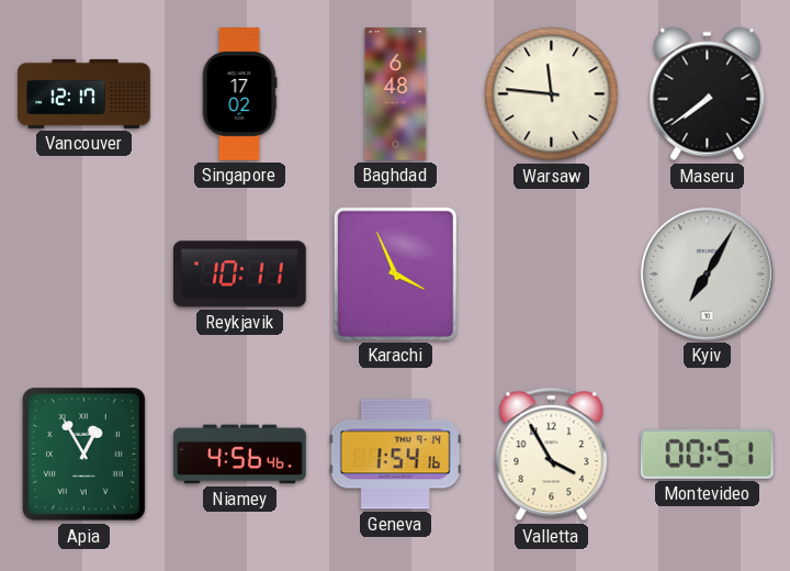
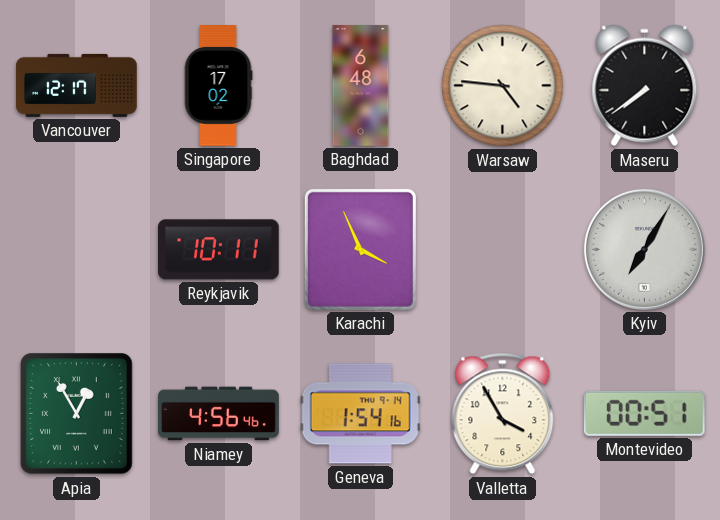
Warsaw: 11:46 -> 4:46 (503, 86)
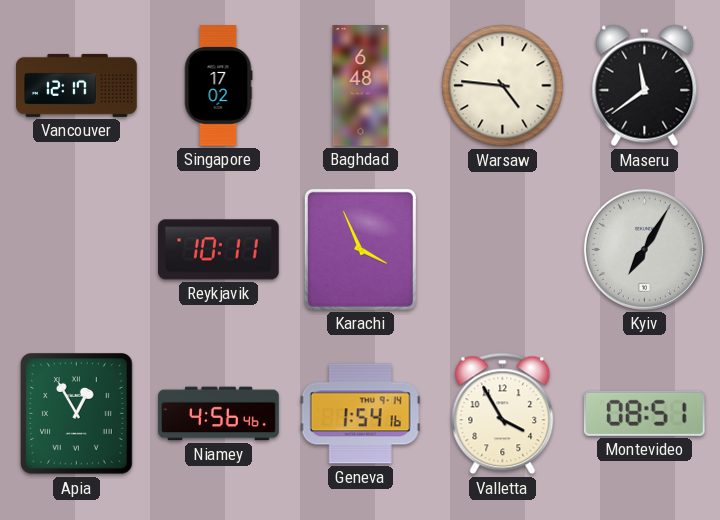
Maseru: 7:39 -> 11:39 (645, 86)
Montevideo: 00:51 -> 08:51 (644, 413)
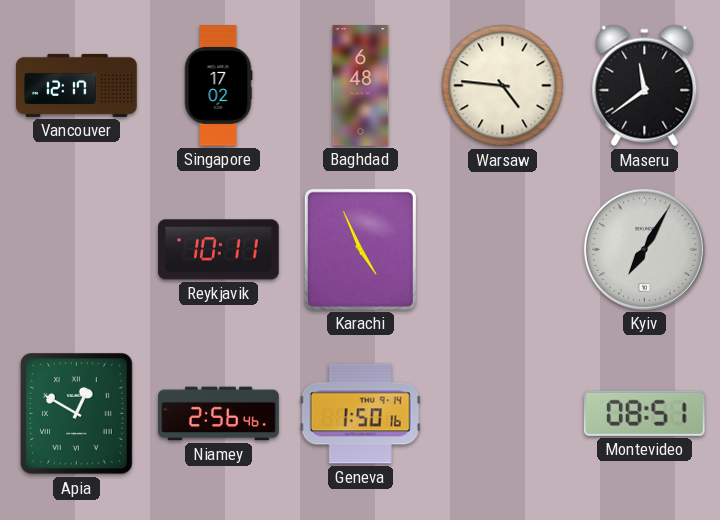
Karachi: 3:56 -> 4:56 (360, 249)
Apia: 12:55 -> 12:50 (77, 414)
Niamey: 4:56 -> 2:56 (219, 414)
Geneva: 1:54 -> 1:50 (360, 414)
Valletta: 3:55 -> none (503, 414)
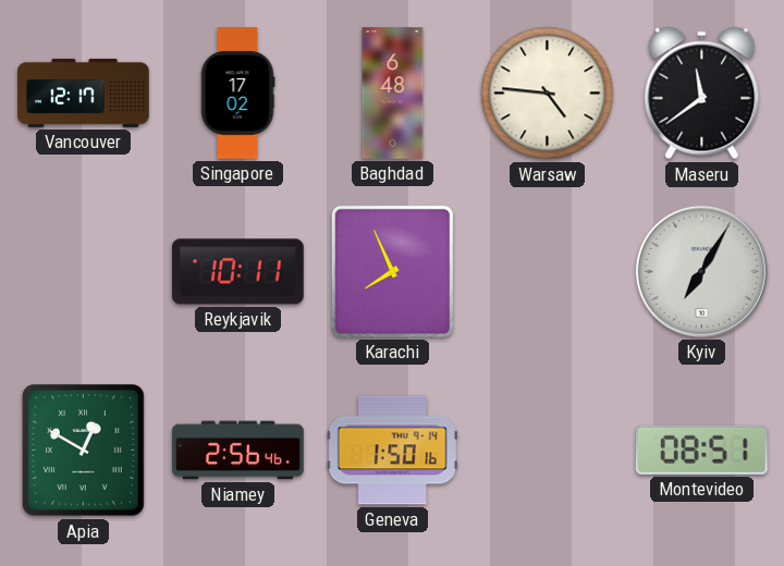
Karachi: 4:56 -> 7:56 (392, 271)
